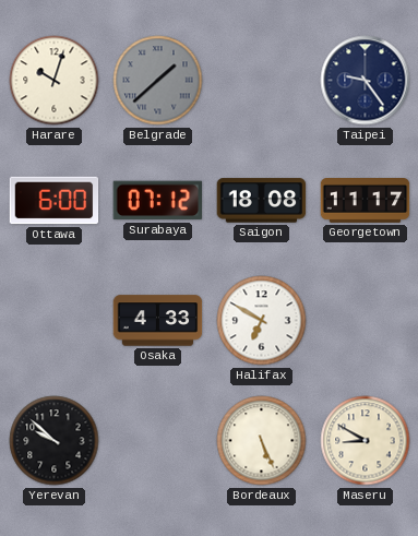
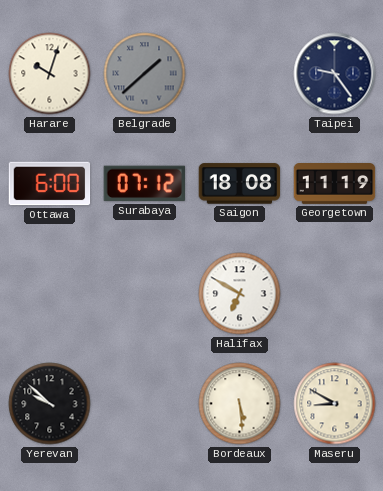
Georgetown: 11:17 -> 11:19 (335, 184)
Osaka: 4:33 -> none (158, 321)
Bordeaux: 5:26 -> 5:29 (240, 404)
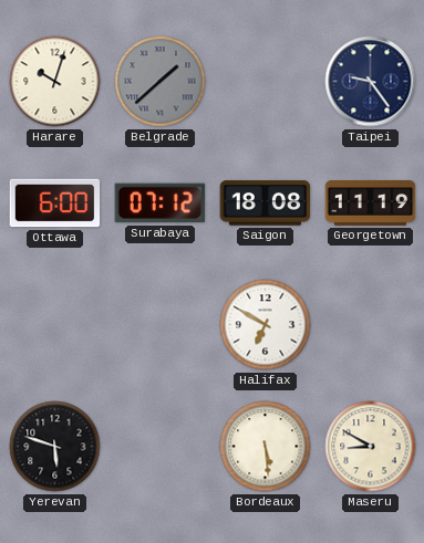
Yerevan: 9:52 -> 5:48 (55, 447)
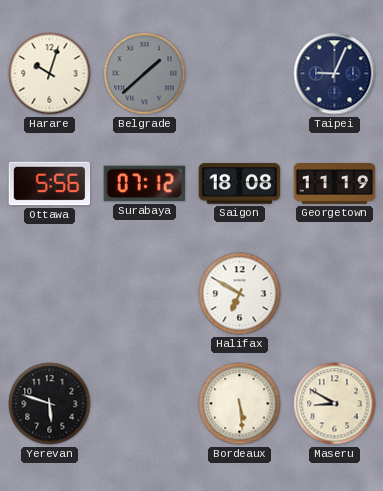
Taipei: 9:24 -> 9:04 (335, 74)
Ottawa: 6:00 -> 5:56 (50, 184)
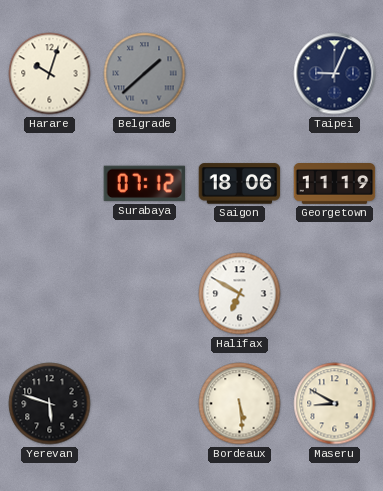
Ottawa: 5:56 -> none (50, 184)
Saigon: 18:08 -> 18:06 (240, 184)
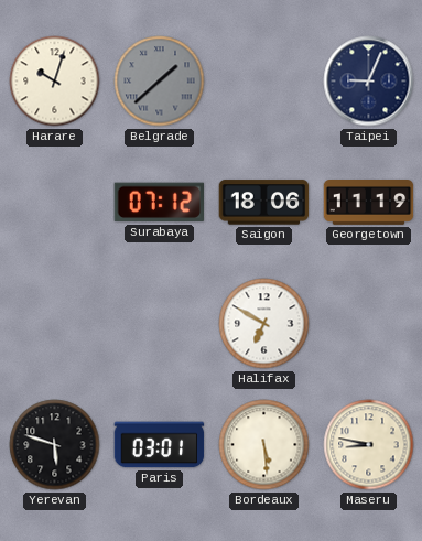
Paris: none -> 03:01 (160, 445)
Maseru: 8:50 -> 8:47 (369, 445)
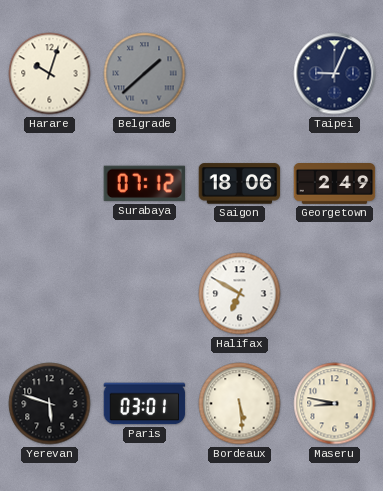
Georgetown: 11:19 -> 2:49 (335, 184)
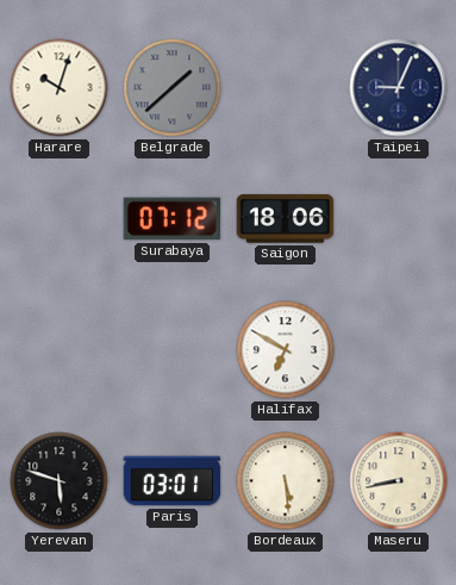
Georgetown: 2:49 -> none (335, 184)
Maseru: 8:47 -> 8:43 (399, 481)
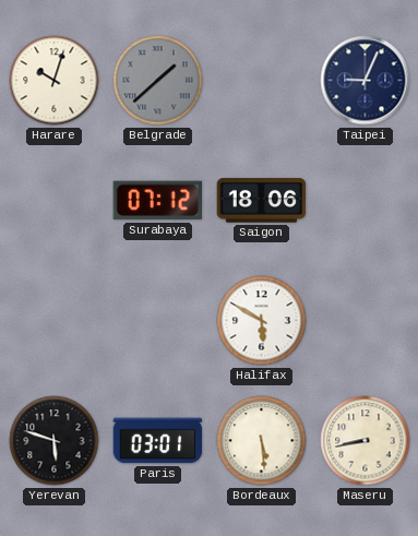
Halifax: 6:50 -> 5:50 (262, 321)
